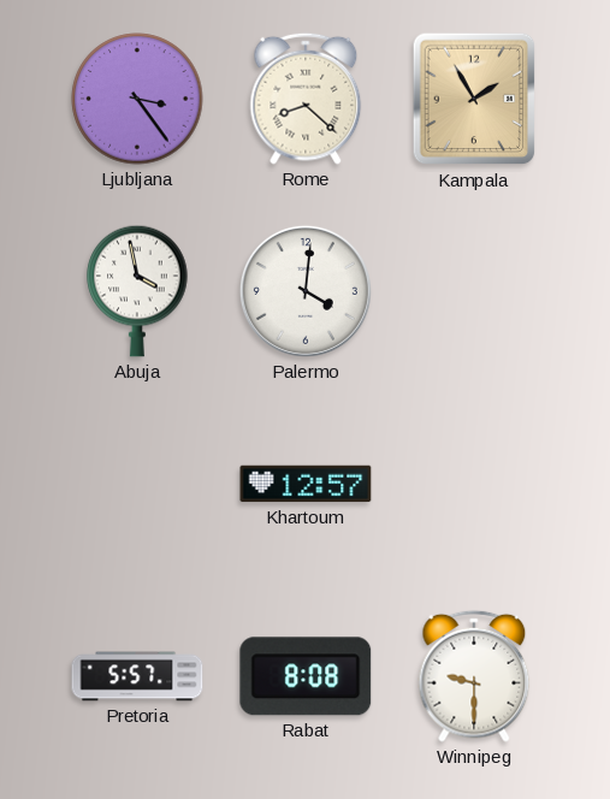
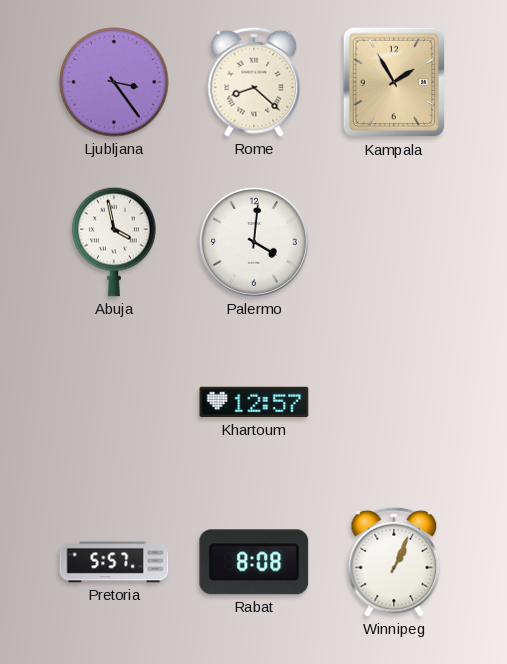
Winnipeg: 9:30 -> 1:04 (394, 562)
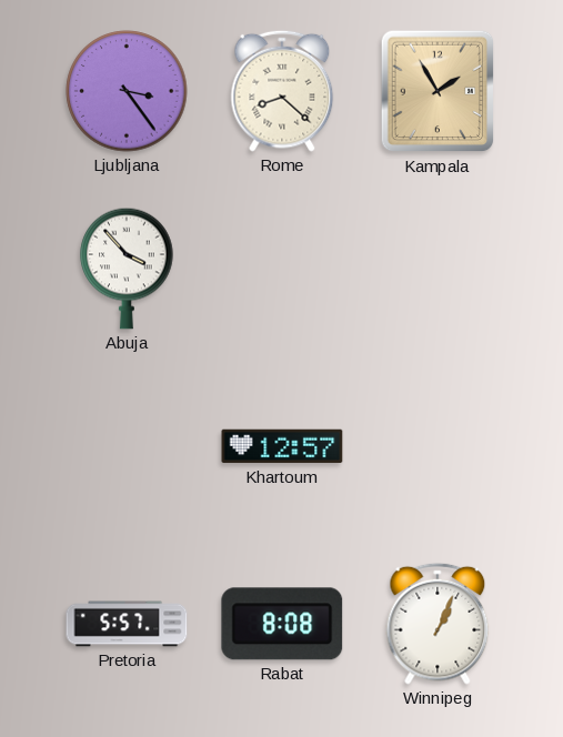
Abuja: 3:58 -> 3:53 (127, 269)
Palermo: 4:01 -> none (254, 242)
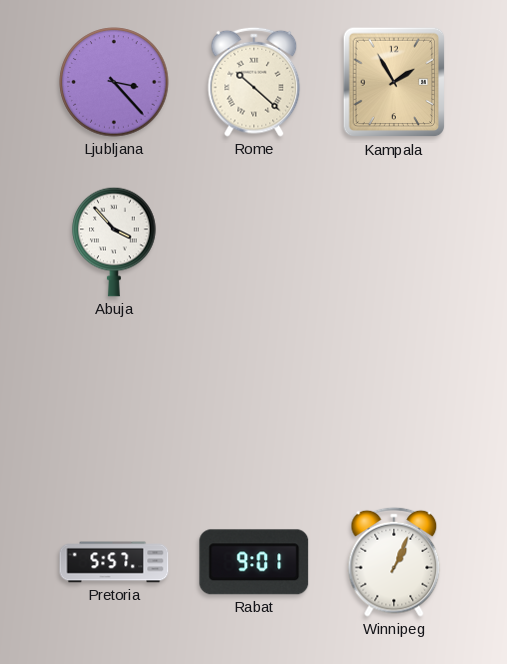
Ljubljana: 3:24 -> 3:23 (114, 82)
Rome: 8:22 -> 10:22 (254, 82)
Khartoum: 12:57 -> none (282, 446)
Rabat: 8:08 -> 9:01 (254, 562)
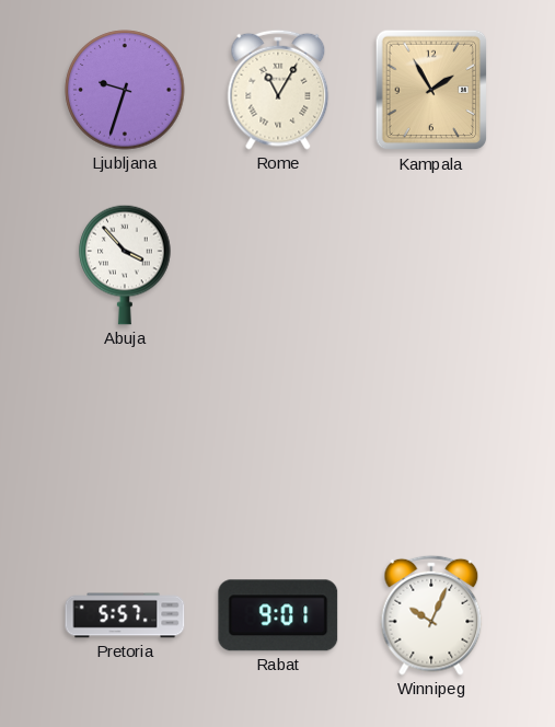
Ljubljana: 3:23 -> 9:33 (125, 90)
Rome: 10:22 -> 11:05 (278, 90)
Winnipeg: 1:04 -> 10:04 (431, 615)
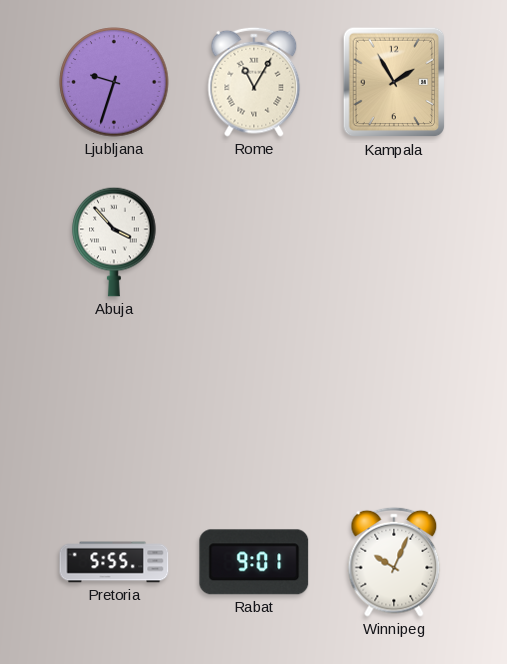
Pretoria: 5:57 -> 5:55 (114, 562)
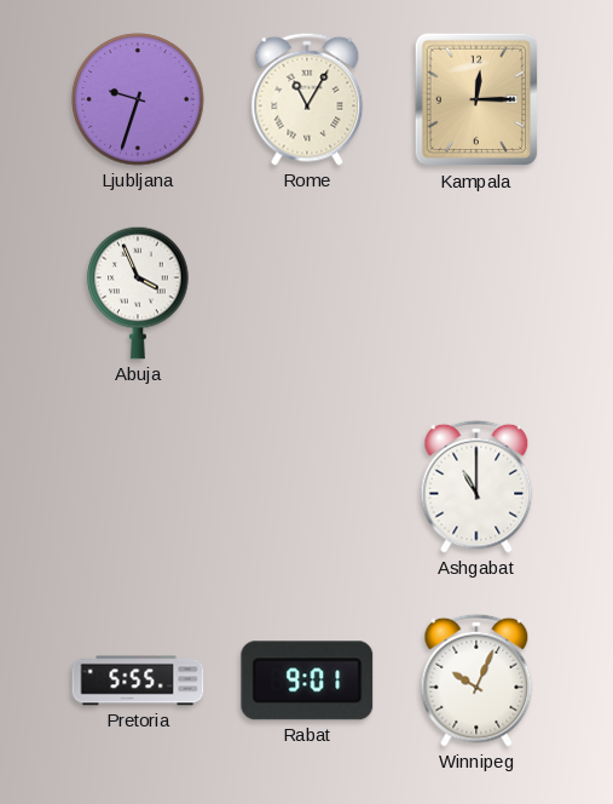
Kampala: 1:55 -> 12:15 (476, 99)
Abuja: 3:53 -> 3:56 (138, 293)
Ashgabat: none -> 11:00 (476, 487)
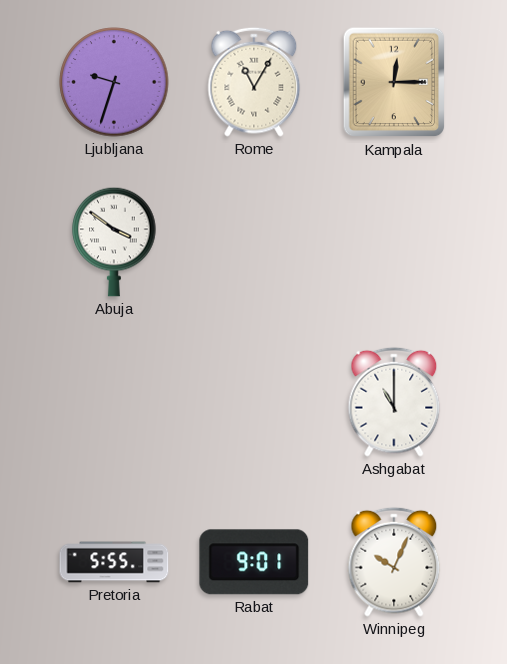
Abuja: 3:56 -> 3:51 (114, 242)
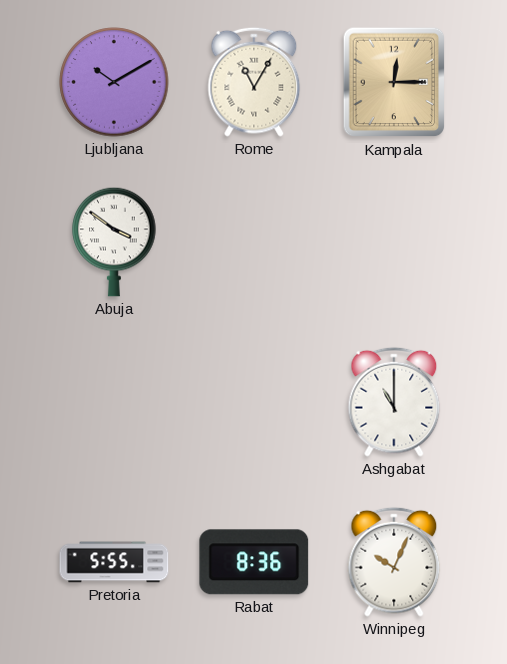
Ljubljana: 9:33 -> 10:10 (114, 82)
Rabat: 9:01 -> 8:36 (254, 562)
